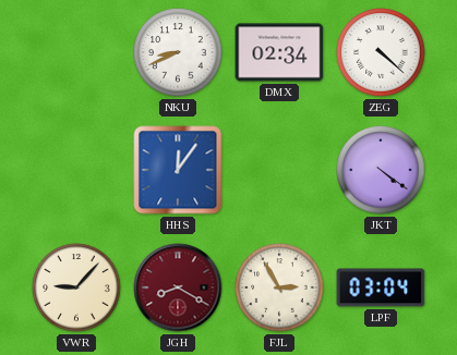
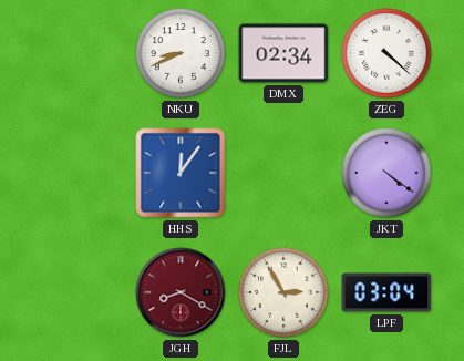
VWR: 9:07 -> none (76, 287)
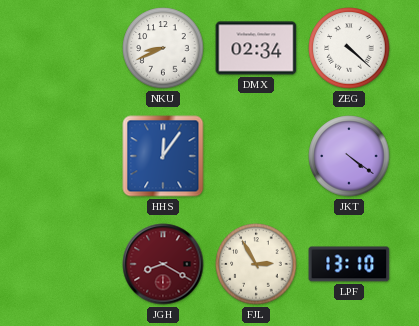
LPF: 03:04 -> 13:10 (349, 264)
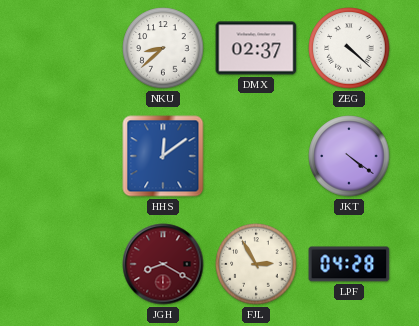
NKU: 8:41 -> 8:38 (163, 48)
DMX: 02:34 -> 02:37 (256, 48)
HHS: 12:06 -> 12:09 (163, 156)
LPF: 13:10 -> 04:28 (349, 264)
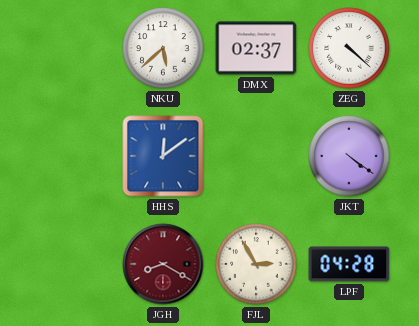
NKU: 8:38 -> 5:38 (163, 48)
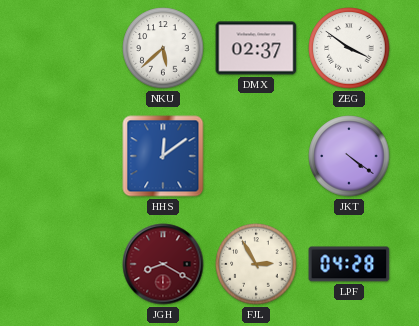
ZEG: 4:22 -> 3:51 (349, 48)
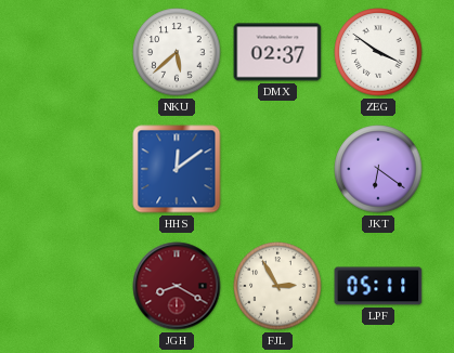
JKT: 4:21 -> 6:21 (378, 169)
LPF: 04:28 -> 05:11 (378, 286)
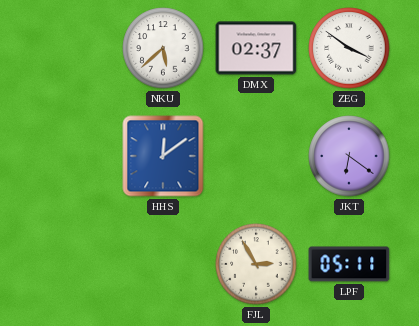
JGH: 8:20 -> none (177, 286)
